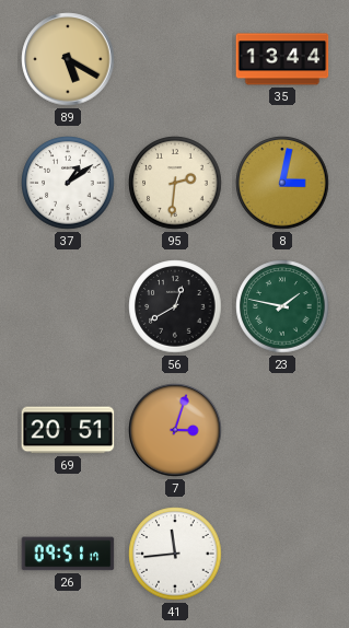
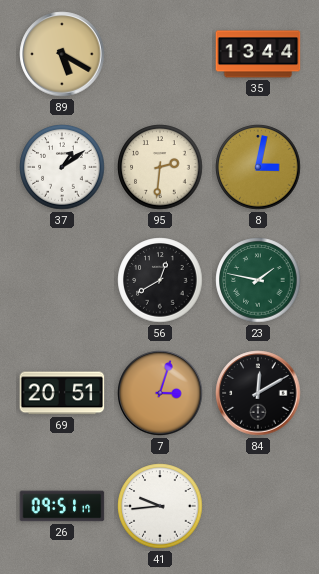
84: none -> 12:10 (258, 393)
41: 11:44 -> 9:44 (160, 506)
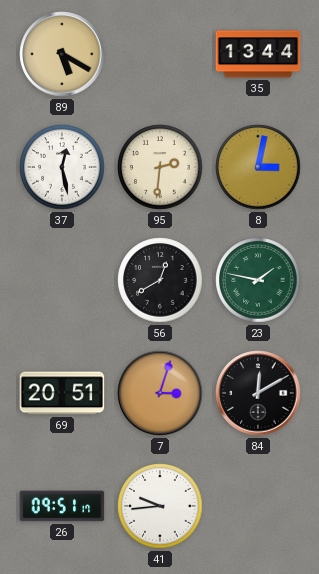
37: 1:09 -> 12:28 (62, 167)
